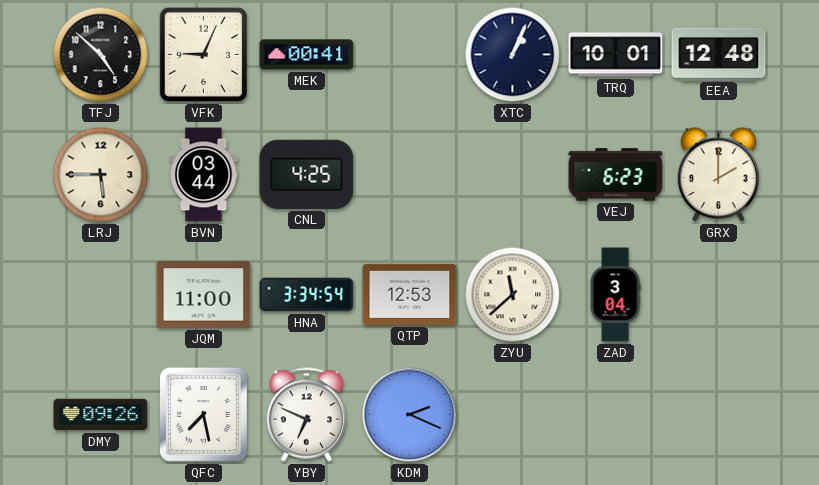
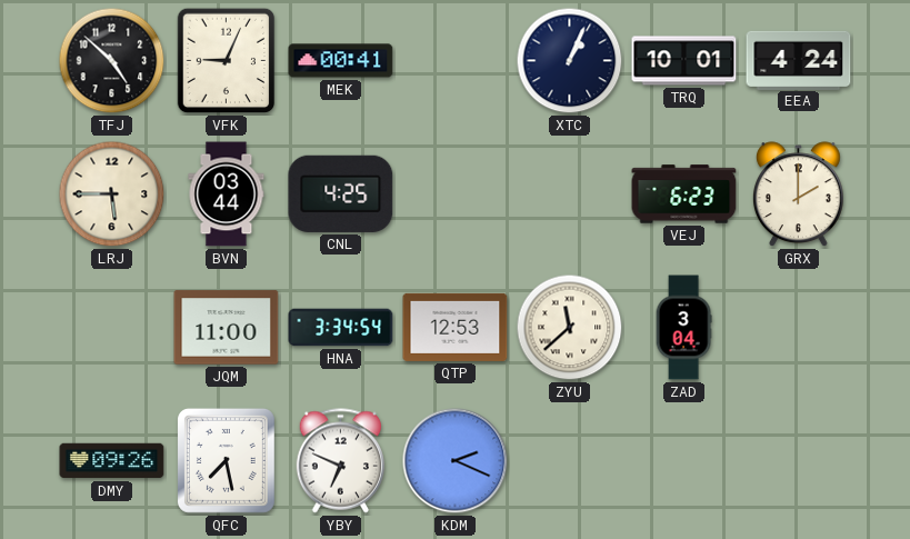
EEA: 12:48 -> 4:24 (799, 60)
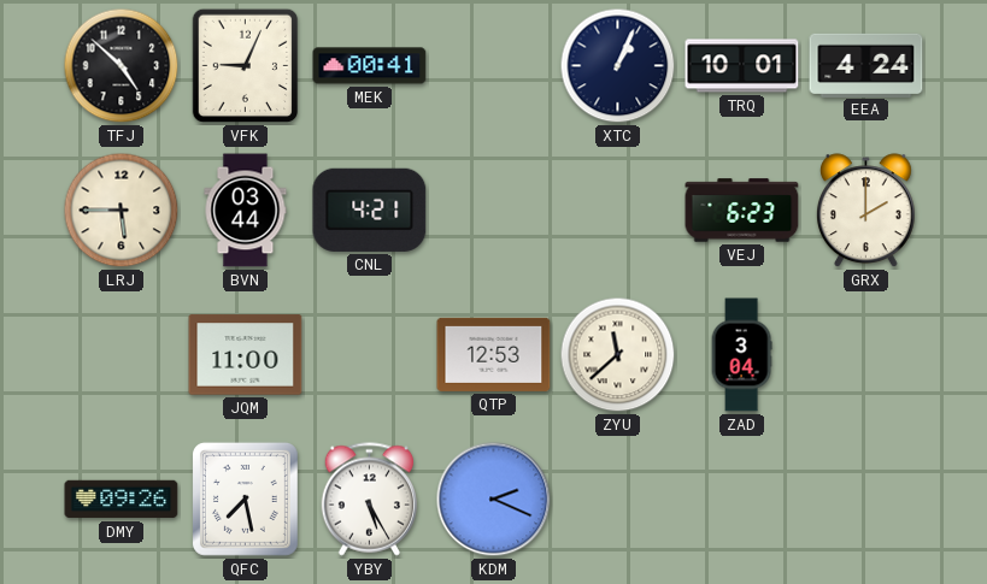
CNL: 4:25 -> 4:21 (370, 210)
HNA: 3:34 -> none (341, 328)
YBY: 6:49 -> 5:25 (369, 500)
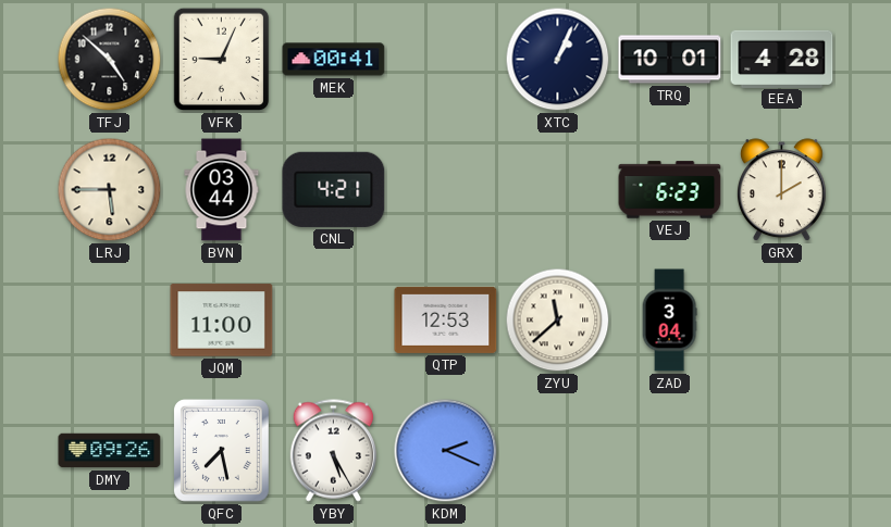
EEA: 4:24 -> 4:28 (782, 59)
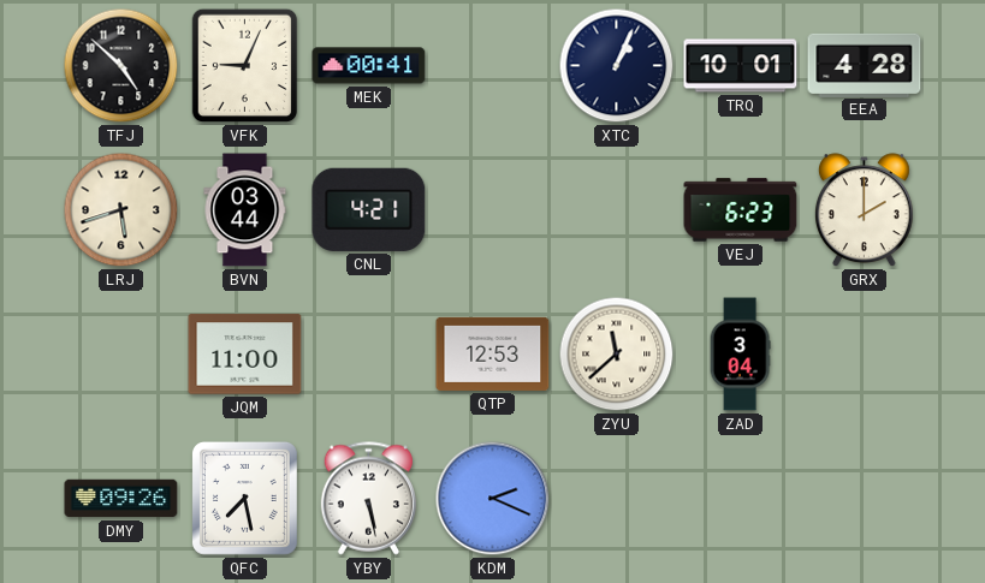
LRJ: 5:45 -> 5:42 (121, 210)
YBY: 5:25 -> 5:28 (368, 499)
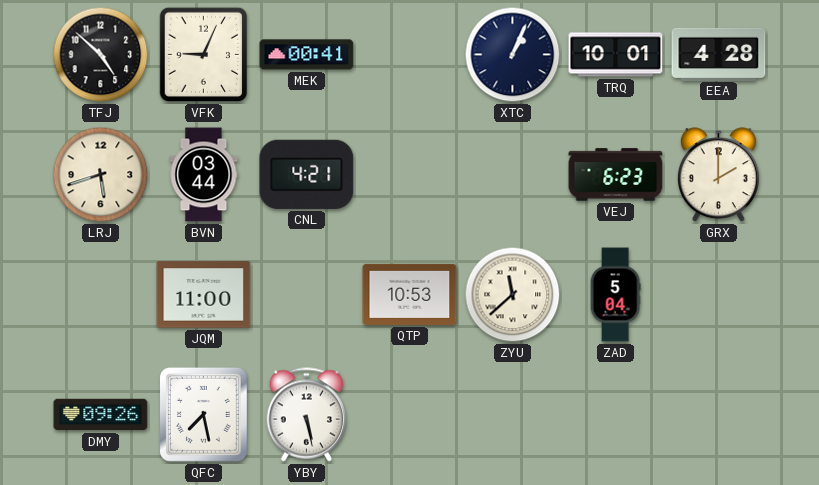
QTP: 12:53 -> 10:53 (410, 294)
ZAD: 3:04 -> 5:04 (615, 295)
KDM: 2:19 -> none (493, 499)
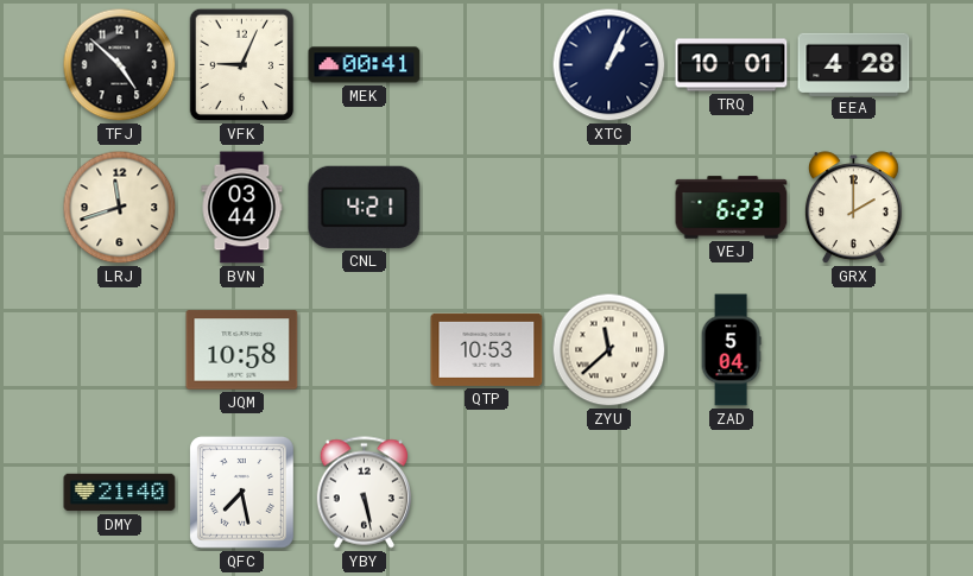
LRJ: 5:42 -> 11:42 (120, 208)
JQM: 11:00 -> 10:58 (242, 350)
DMY: 09:26 -> 21:40 (120, 493)
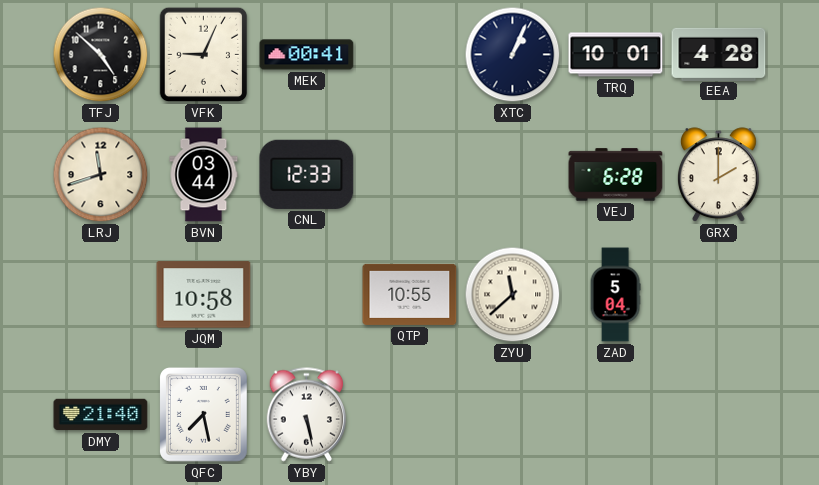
CNL: 4:21 -> 12:33 (307, 174)
VEJ: 6:23 -> 6:28 (616, 175)
QTP: 10:53 -> 10:55 (410, 294)
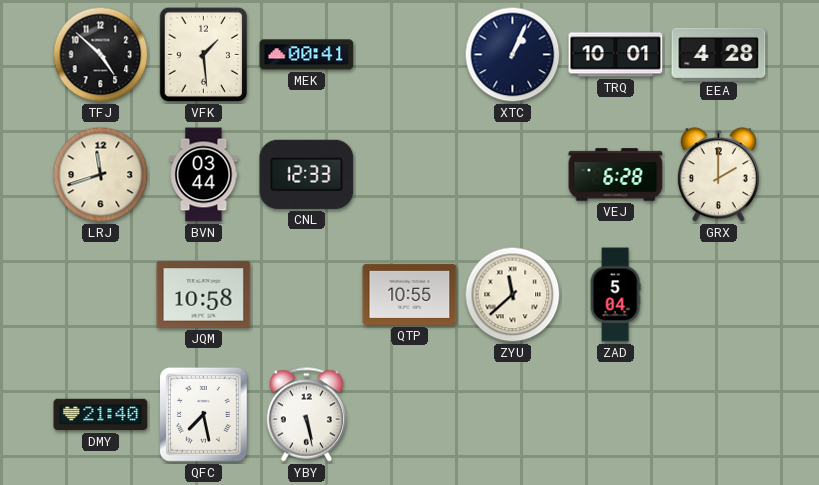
VFK: 9:04 -> 1:29 (204, 55)
